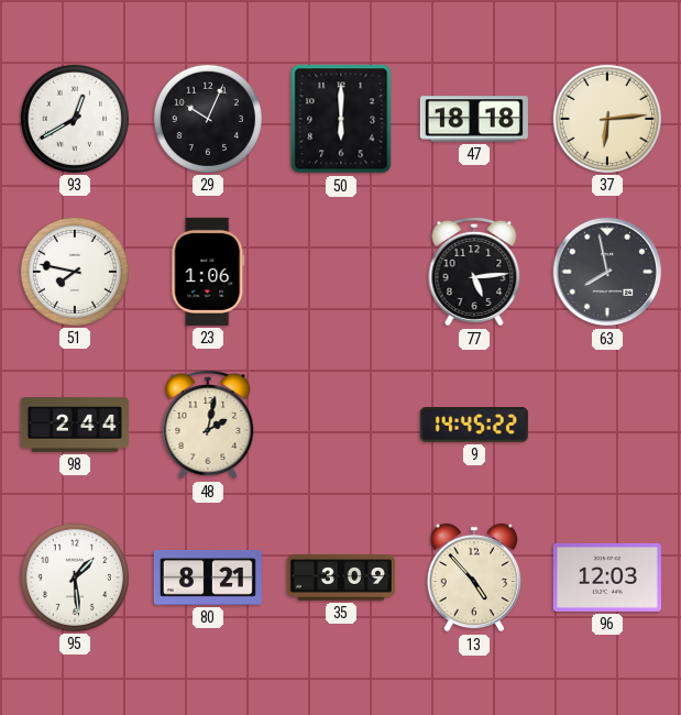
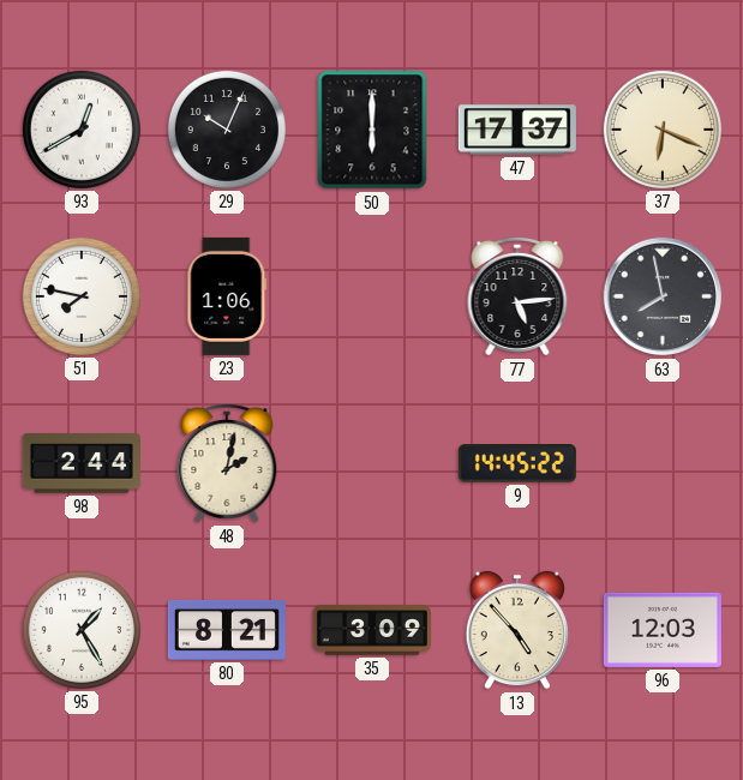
47: 18:18 -> 17:37 (517, 130)
37: 6:14 -> 6:19 (663, 130)
95: 1:29 -> 1:25 (82, 630)
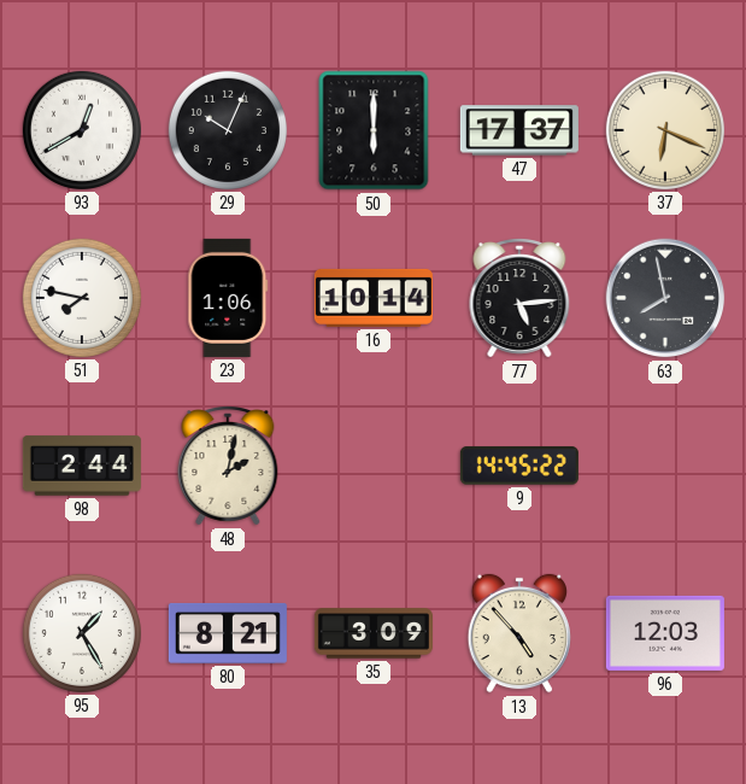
16: none -> 10:14 (374, 298)
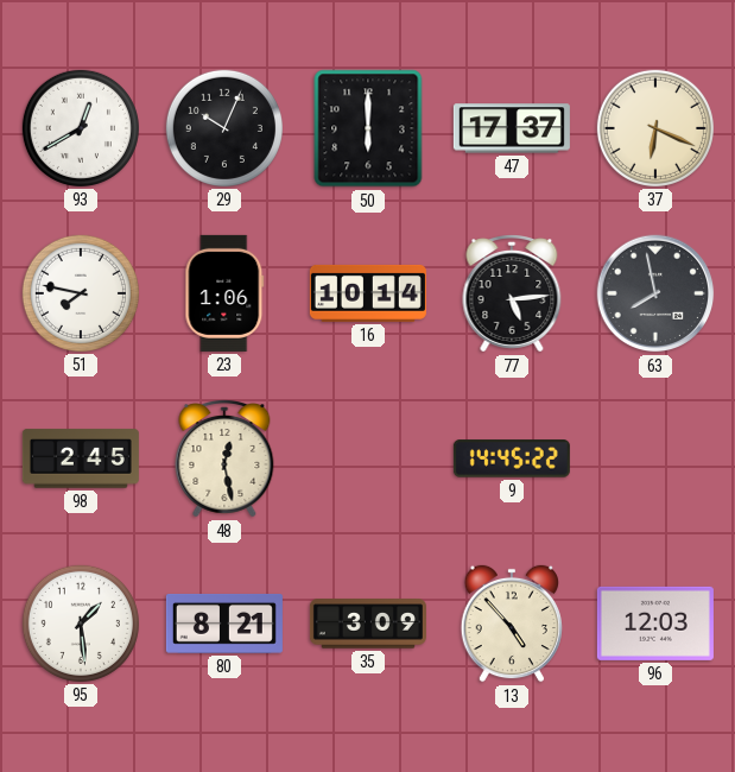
98: 2:44 -> 2:45 (81, 458)
48: 2:02 -> 12:28 (224, 460)
95: 1:25 -> 1:29 (81, 624)
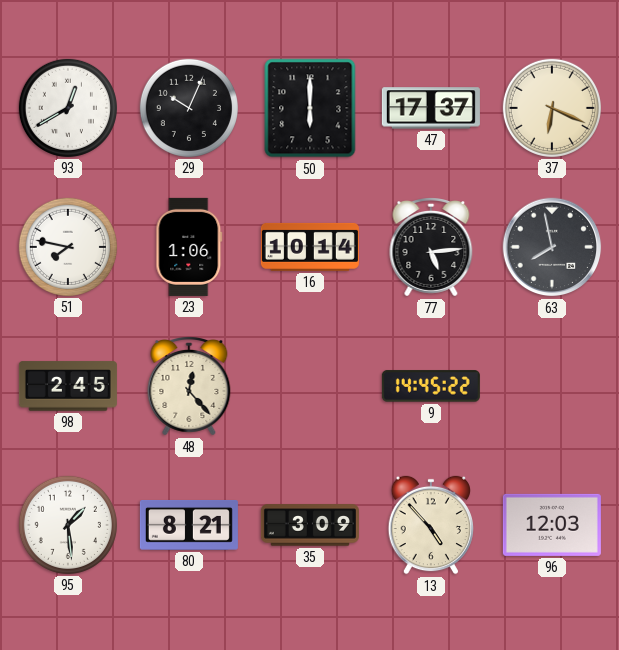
48: 12:28 -> 12:23 (189, 387)
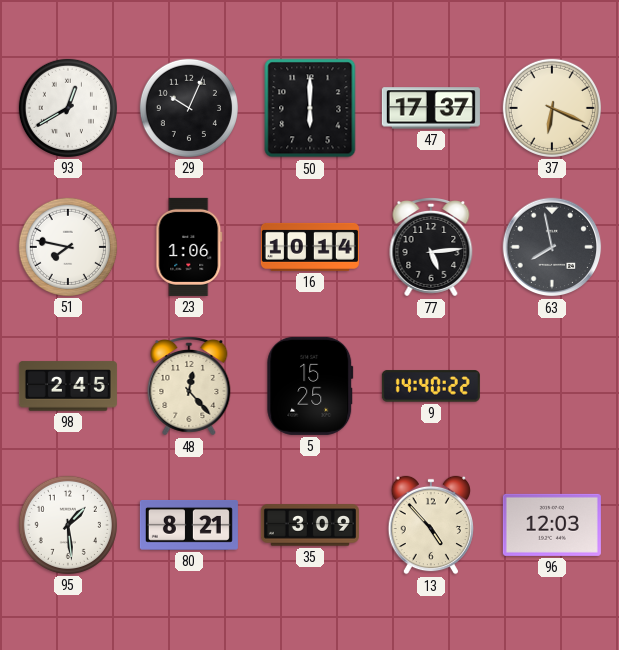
5: none -> 15:25 (310, 386)
9: 14:45 -> 14:40 (431, 386)
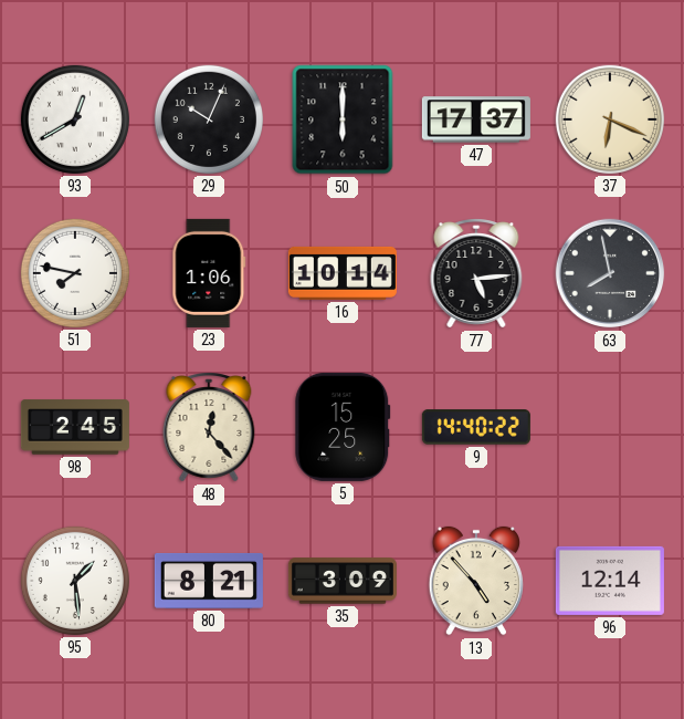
96: 12:03 -> 12:14 (610, 581)
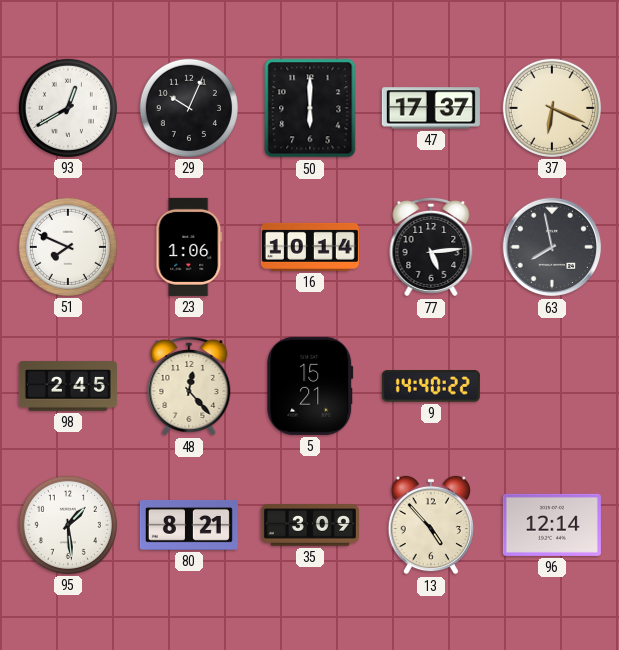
51: 7:47 -> 7:49 (68, 247)
5: 15:25 -> 15:21 (310, 386)
